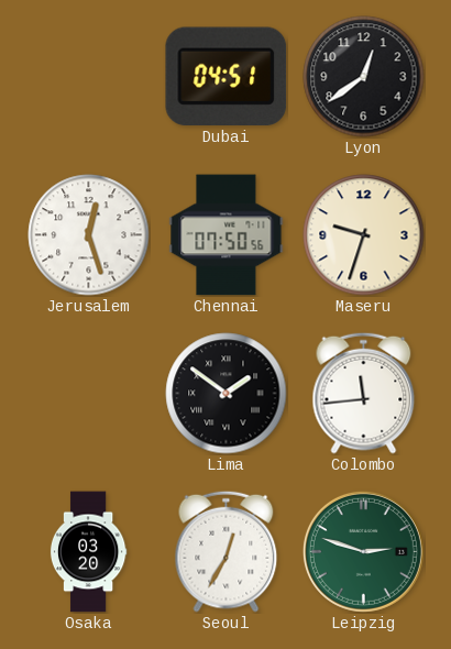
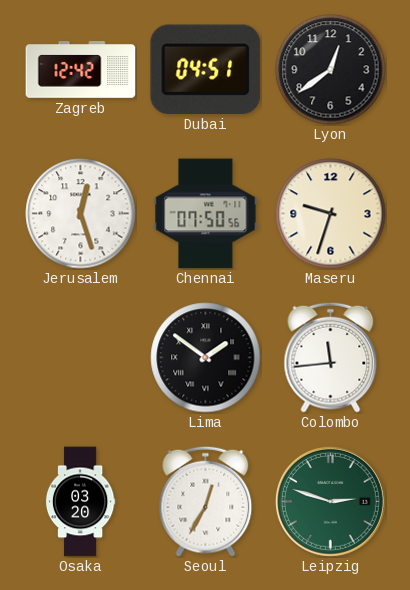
Zagreb: none -> 12:42 (81, 70)
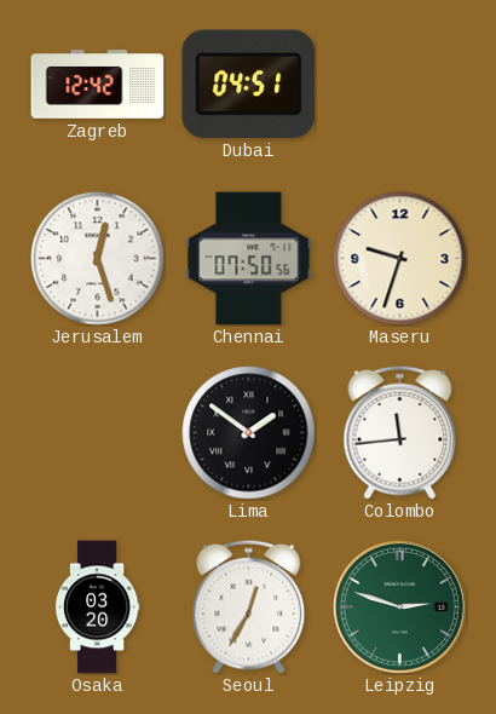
Lyon: 12:39 -> none (331, 70)
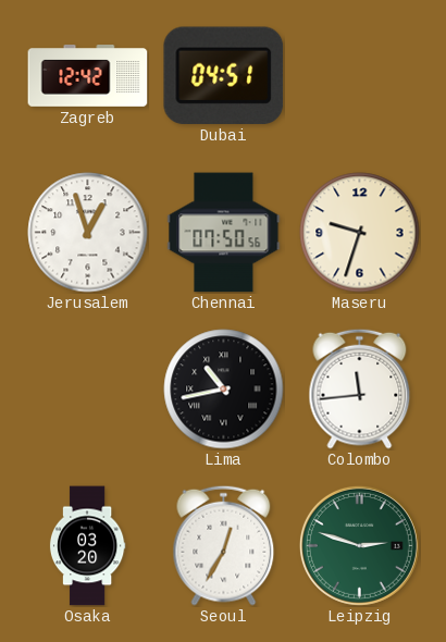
Jerusalem: 12:27 -> 12:57 (88, 233)
Lima: 1:51 -> 10:43 (224, 390)
